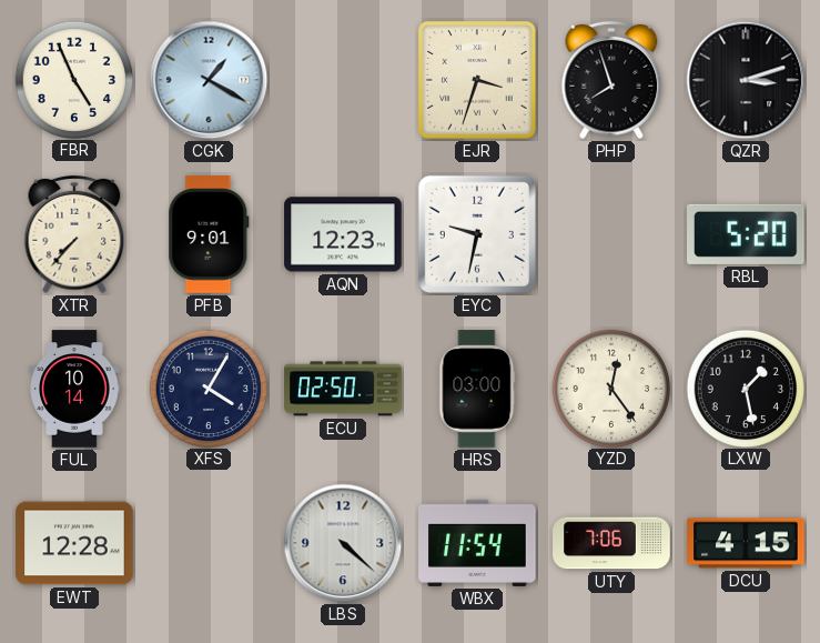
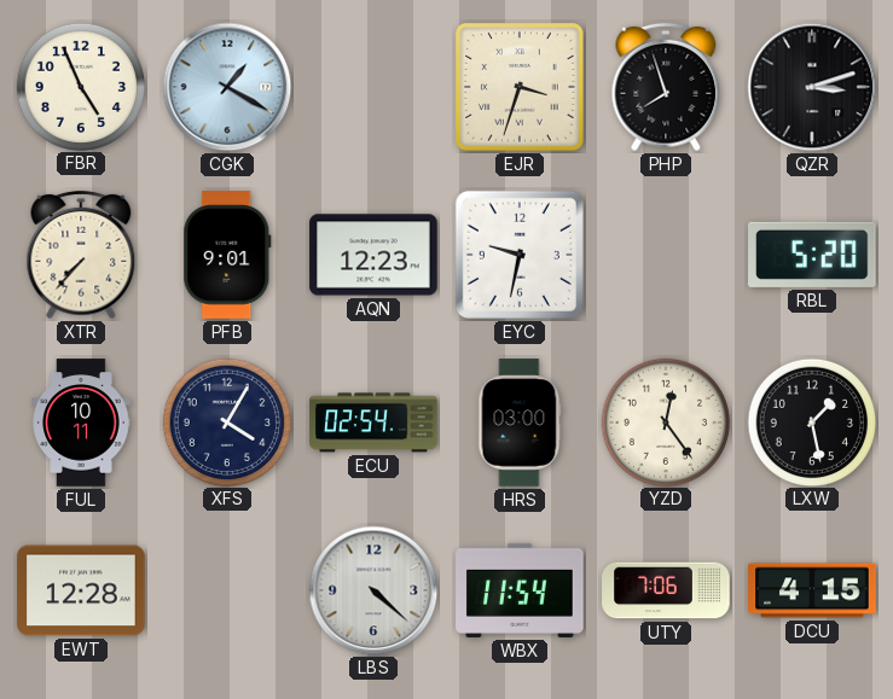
FUL: 10:14 -> 10:11 (81, 423)
ECU: 02:50 -> 02:54 (373, 423)
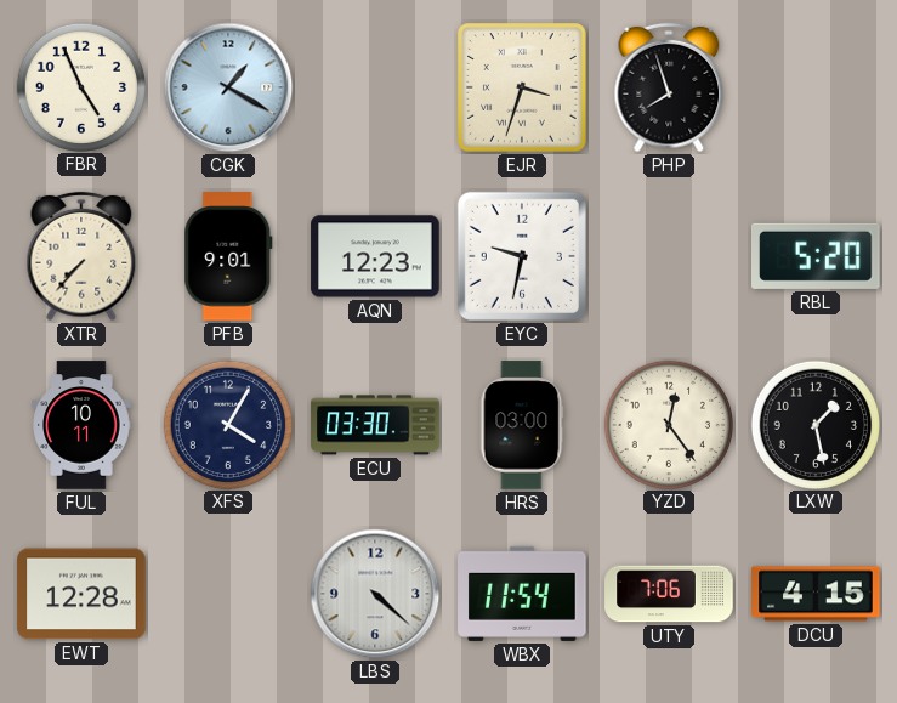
QZR: 3:12 -> none (812, 87)
ECU: 02:54 -> 03:30 (375, 425)
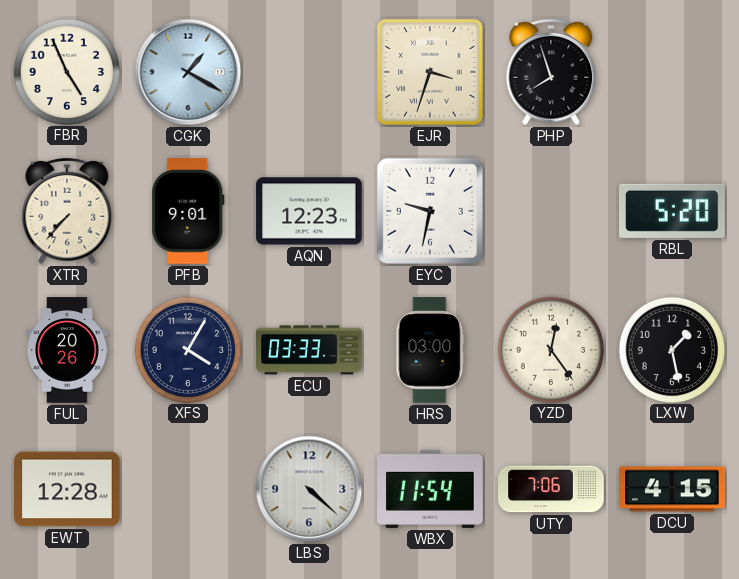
FUL: 10:11 -> 20:26 (67, 350)
ECU: 03:30 -> 03:33 (309, 350)
